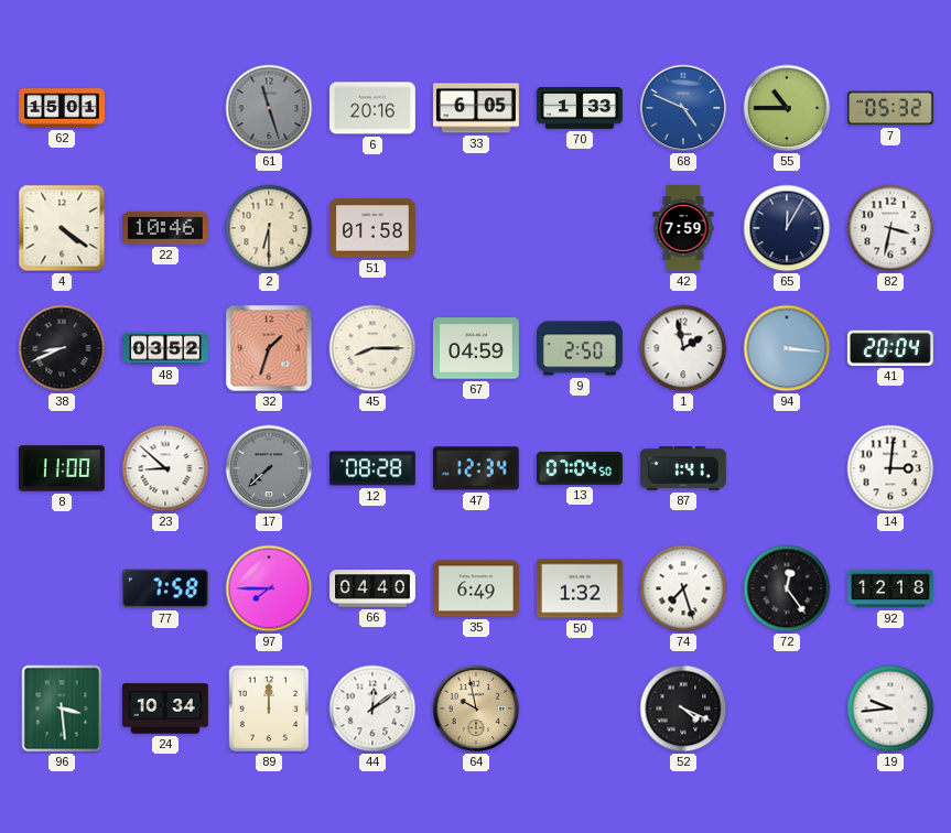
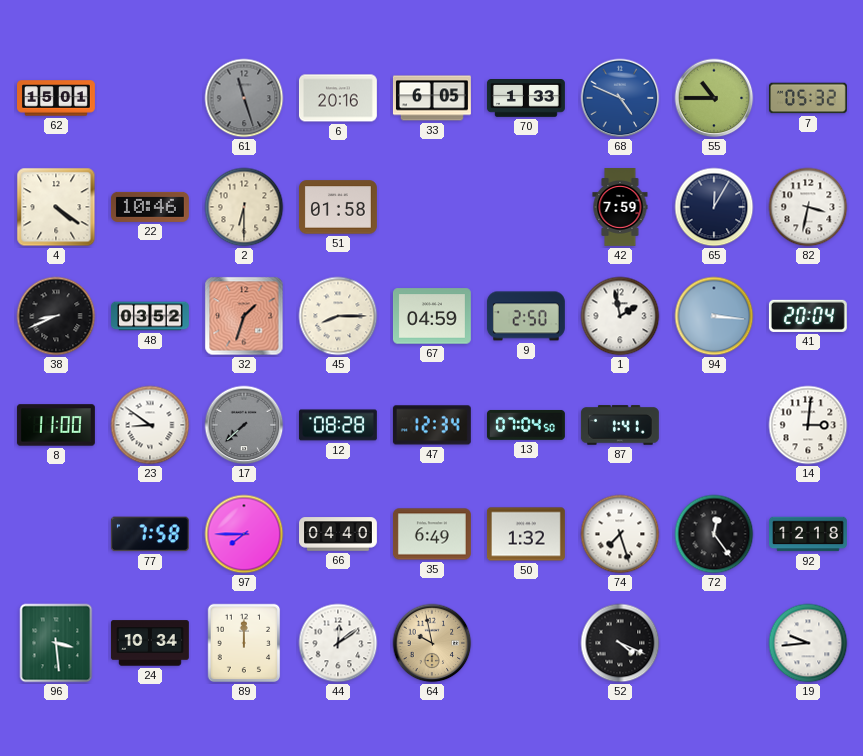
23: 8:52 -> 8:51 (150, 425)
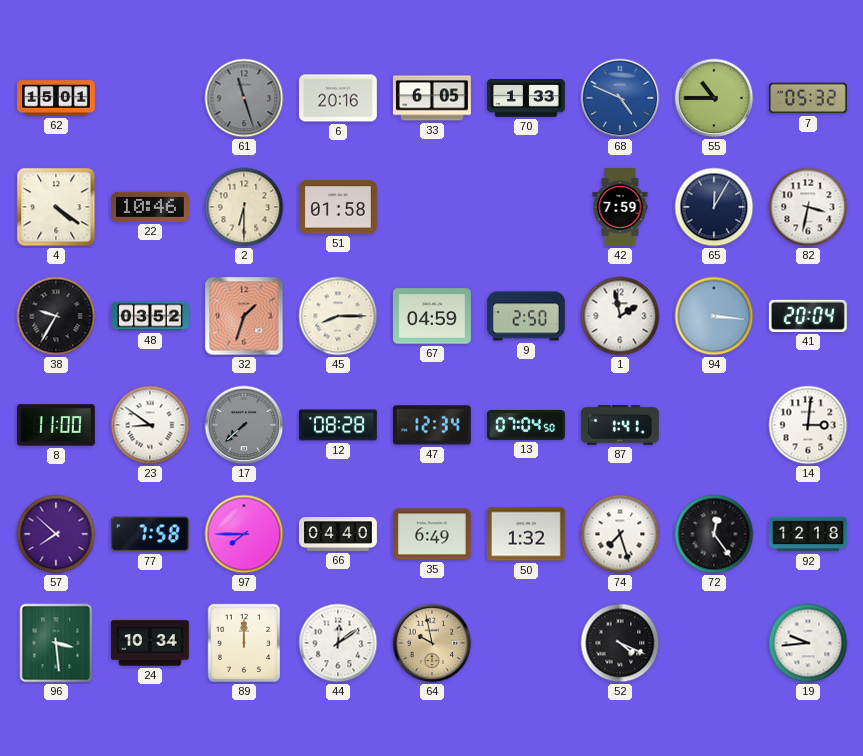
38: 8:41 -> 9:35 (56, 316)
57: none -> 7:52 (56, 534)
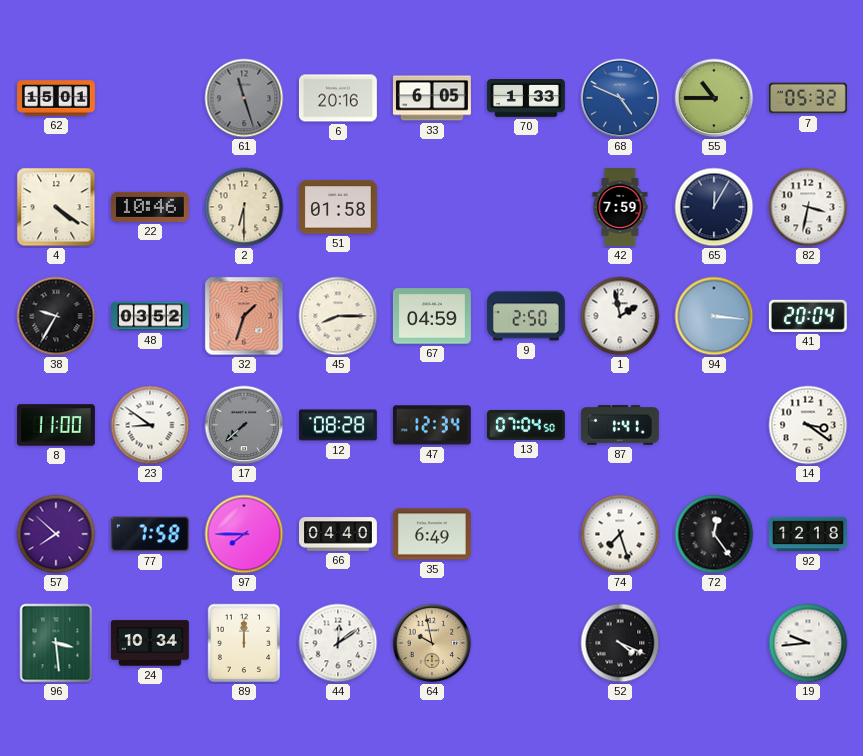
14: 3:01 -> 3:21 (808, 425)
50: 1:32 -> none (526, 534)
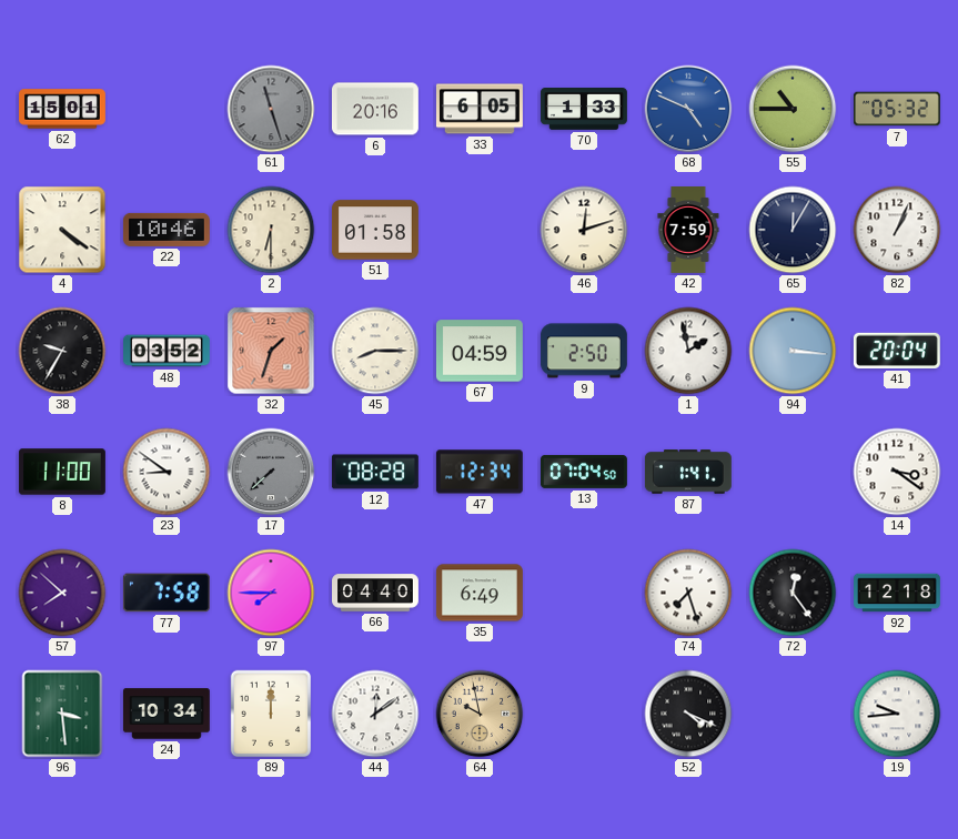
46: none -> 12:12 (584, 230)
82: 3:32 -> 1:04 (897, 230)
